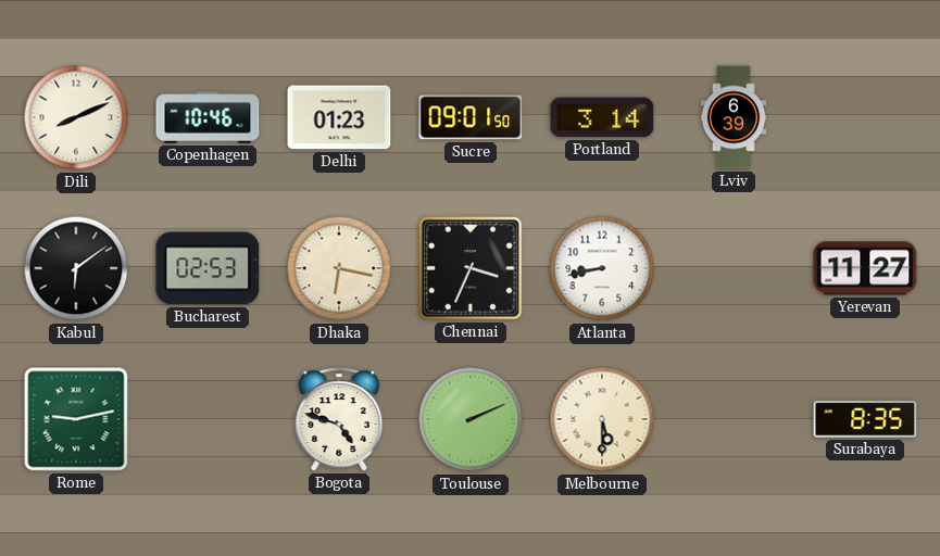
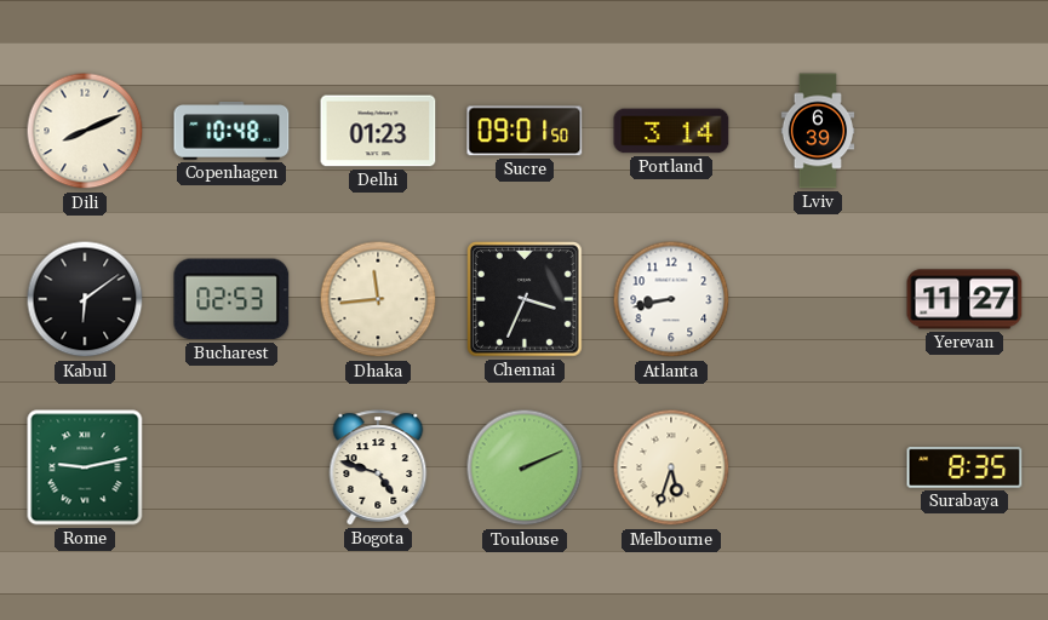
Copenhagen: 10:46 -> 10:48 (231, 131)
Dhaka: 6:17 -> 11:44 (378, 299)
Melbourne: 5:30 -> 5:33 (671, 467)
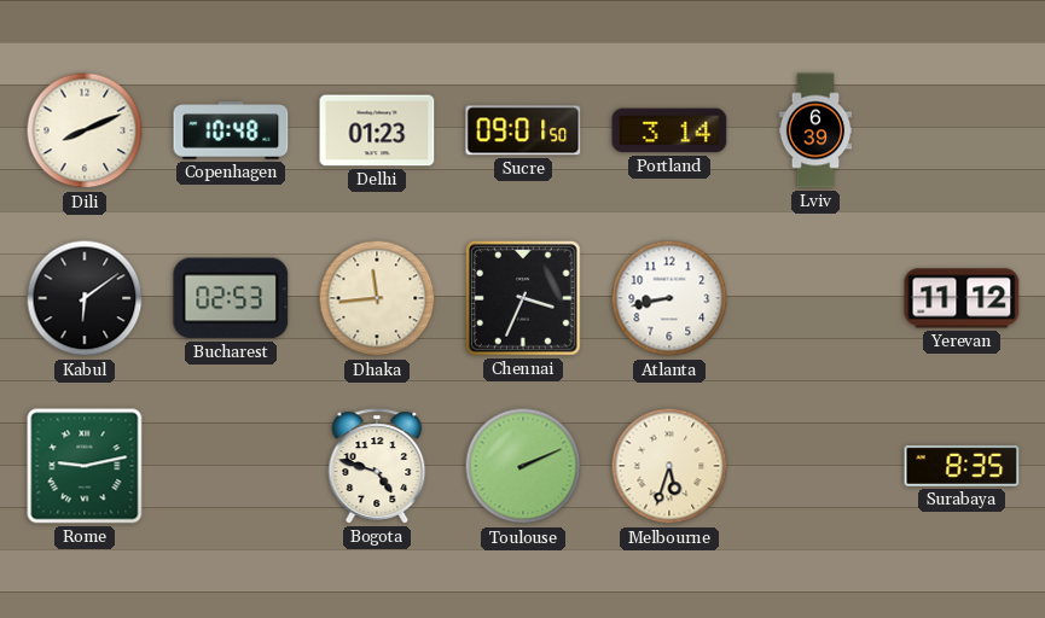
Yerevan: 11:27 -> 11:12 (962, 298)
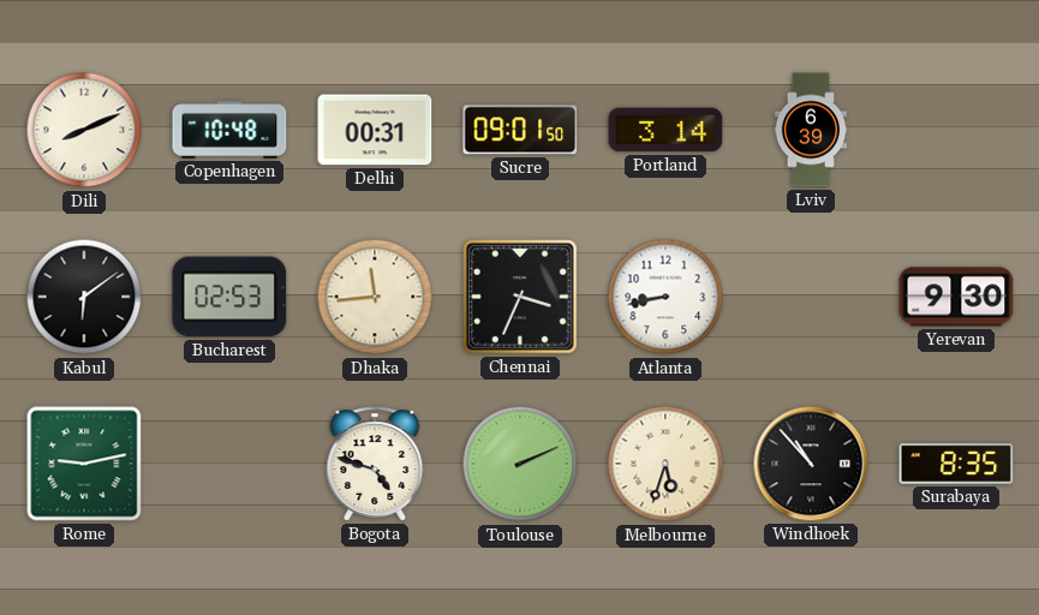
Delhi: 01:23 -> 00:31 (375, 130)
Yerevan: 11:12 -> 9:30 (956, 297)
Windhoek: none -> 10:53 (811, 464)
